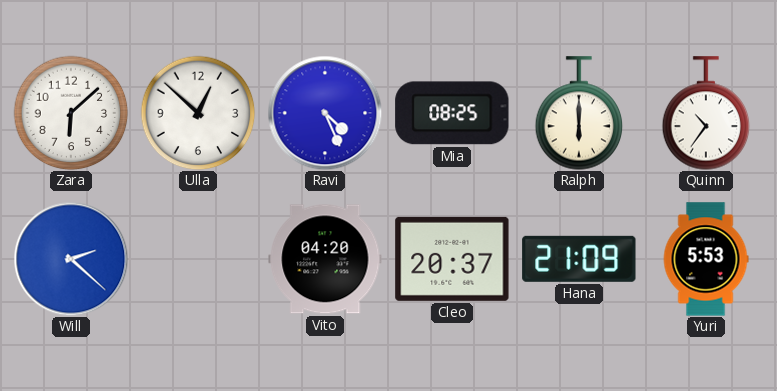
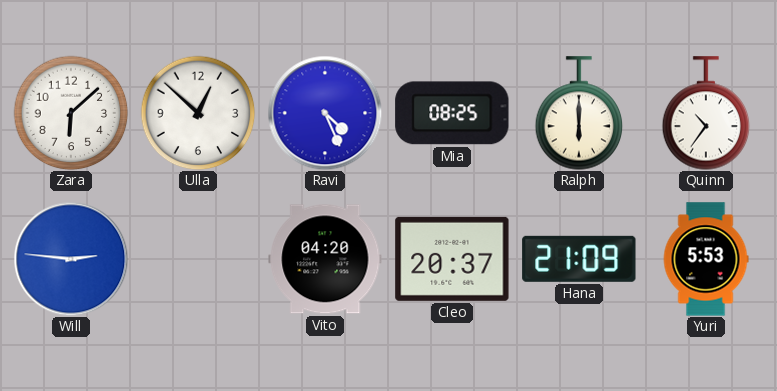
Will: 2:22 -> 2:46 (71, 259)
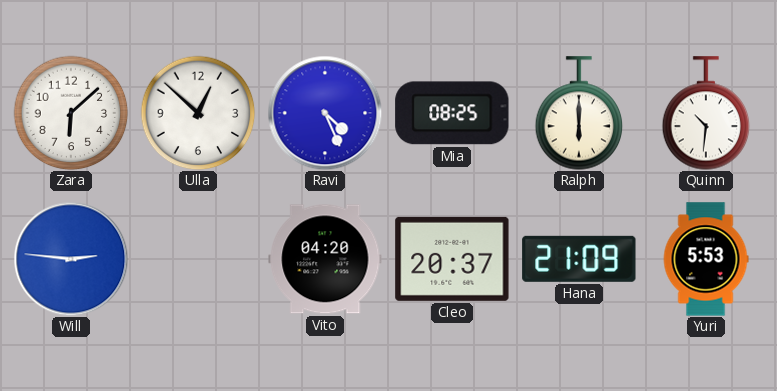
Quinn: 10:36 -> 10:31 (706, 113)
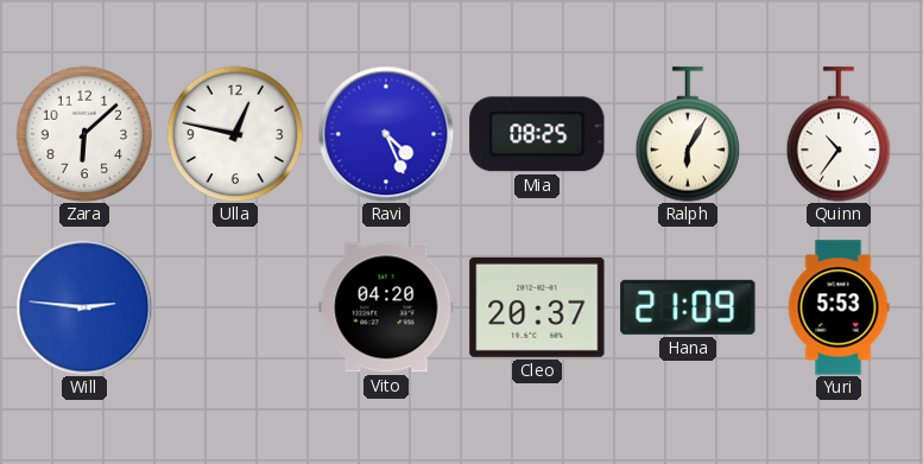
Ulla: 12:52 -> 12:47 (235, 134)
Ralph: 6:00 -> 6:05 (688, 134)
Quinn: 10:31 -> 10:36 (839, 134)
